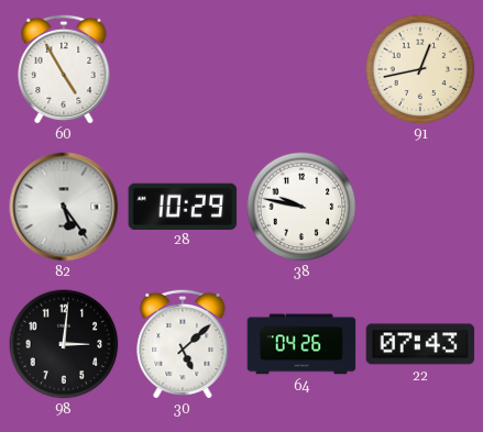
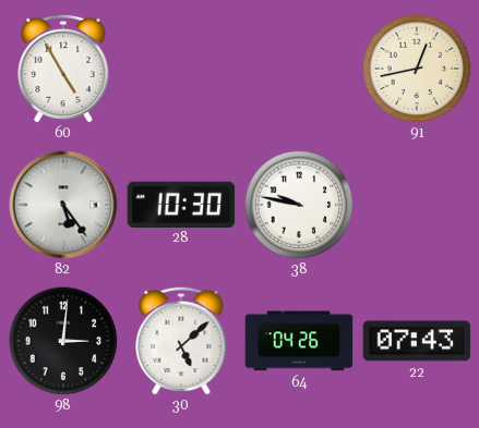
28: 10:29 -> 10:30 (181, 204)
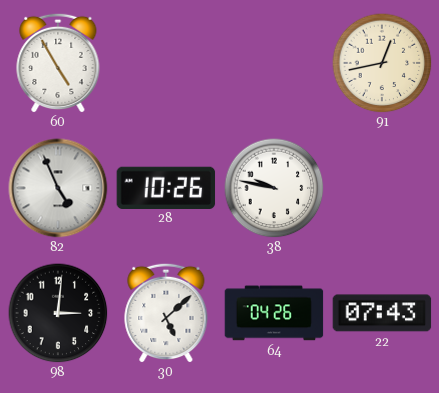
82: 5:24 -> 4:56 (58, 188)
28: 10:30 -> 10:26 (166, 187)
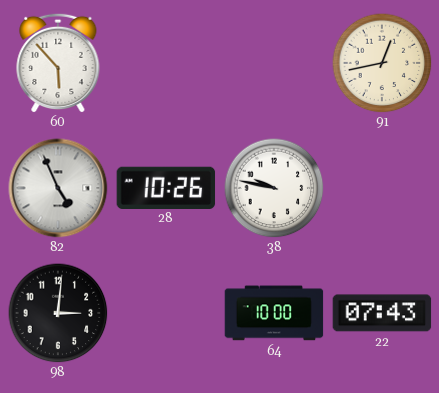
60: 4:55 -> 5:53 (58, 63)
30: 5:08 -> none (166, 313)
64: 04:26 -> 10:00 (274, 313)
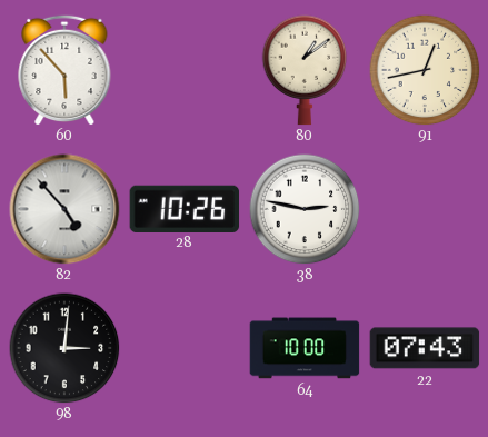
80: none -> 1:09 (305, 70)
82: 4:56 -> 4:53 (64, 209)
38: 9:47 -> 2:47 (305, 209)
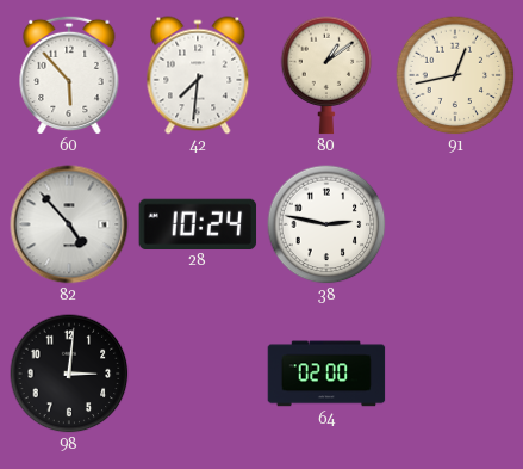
42: none -> 7:31 (198, 75)
28: 10:26 -> 10:24 (198, 223)
64: 10:00 -> 02:00 (326, 374)
22: 07:43 -> none (425, 348)
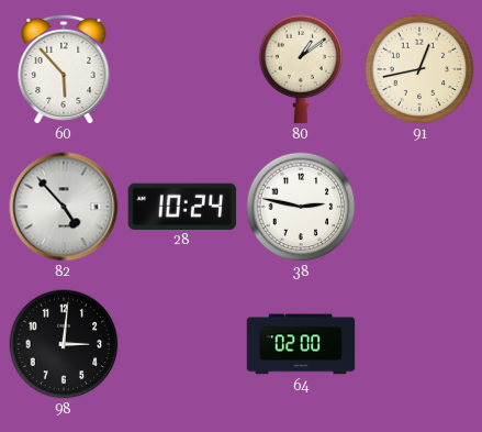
42: 7:31 -> none (198, 75)
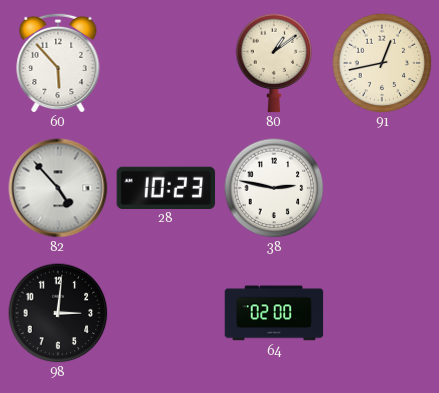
28: 10:24 -> 10:23 (166, 187)
